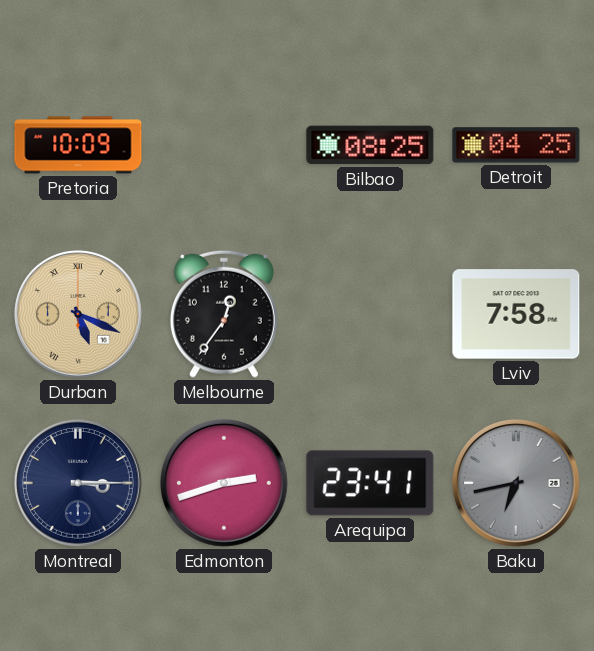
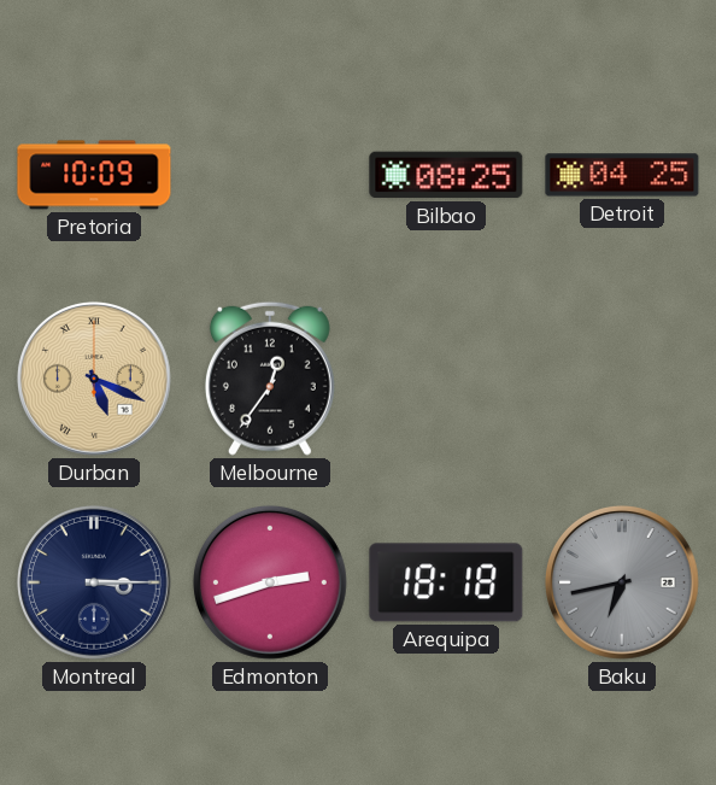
Lviv: 7:58 -> none (516, 314)
Arequipa: 23:41 -> 18:18 (446, 582)
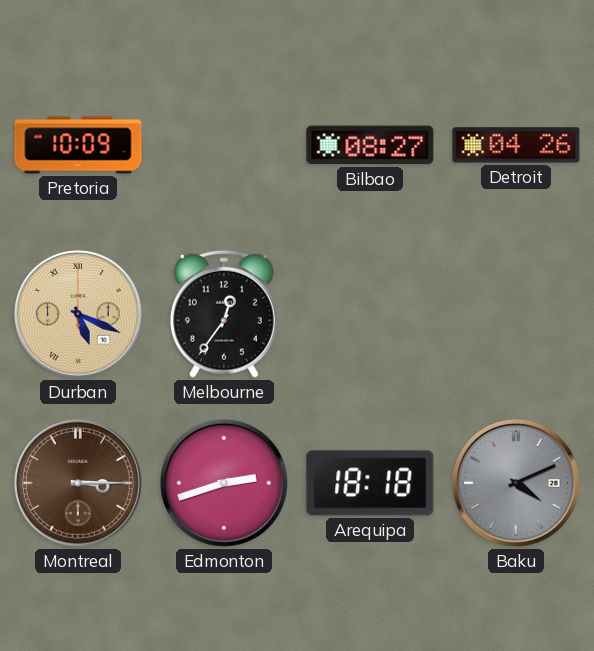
Bilbao: 08:25 -> 08:27 (370, 145)
Detroit: 04:25 -> 04:26 (516, 145)
Montreal dial: navy -> brown (78, 483)
Baku: 6:43 -> 4:11 (516, 483)
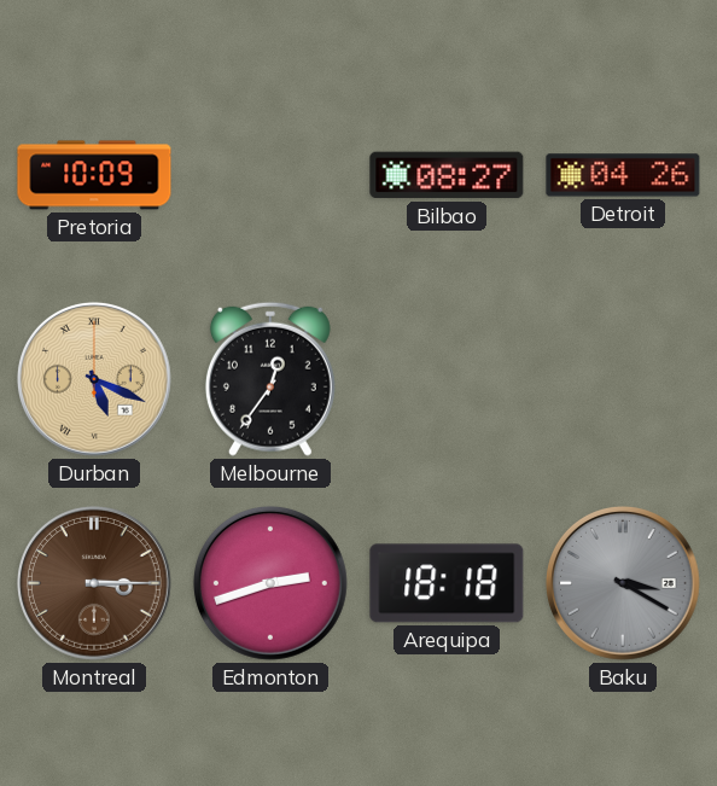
Baku: 4:11 -> 3:20 (623, 583)
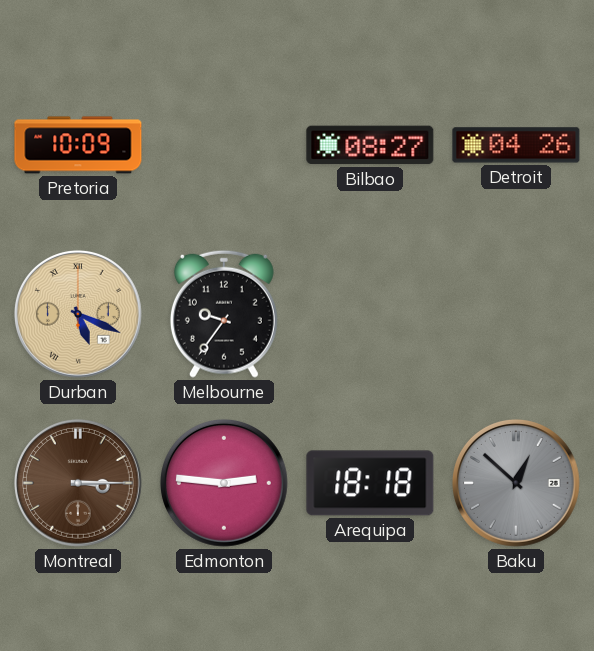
Melbourne: 12:36 -> 9:36 (224, 314)
Edmonton: 2:42 -> 2:46 (224, 483)
Baku: 3:20 -> 12:52 (516, 483)
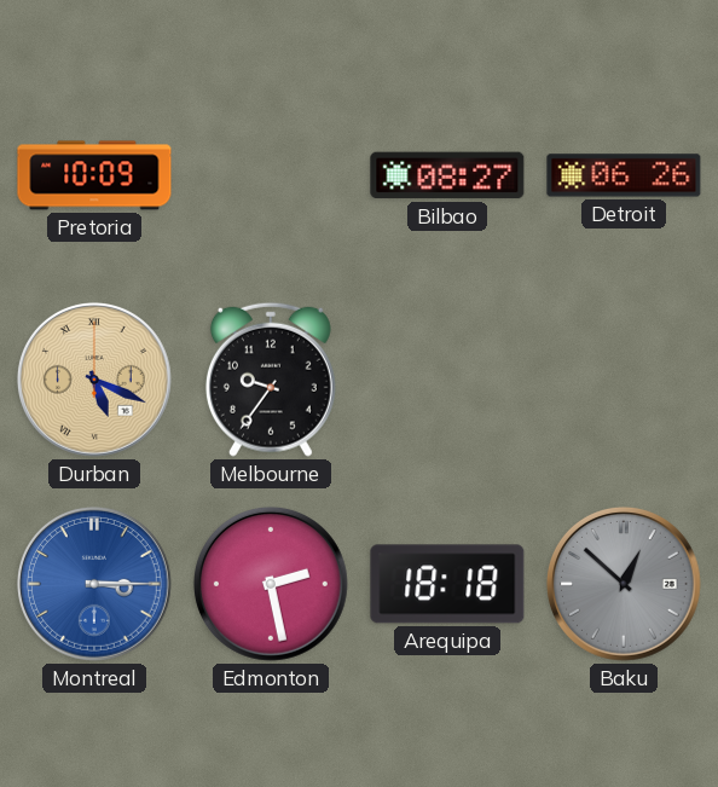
Detroit: 04:26 -> 06:26 (624, 175)
Montreal dial: brown -> blue (94, 584)
Edmonton: 2:46 -> 2:28 (271, 584)
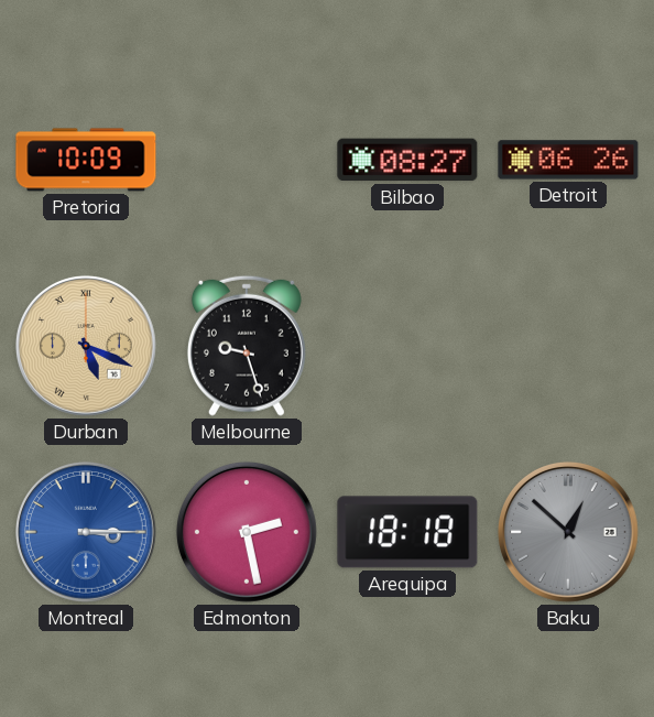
Melbourne: 9:36 -> 9:27 (247, 346)
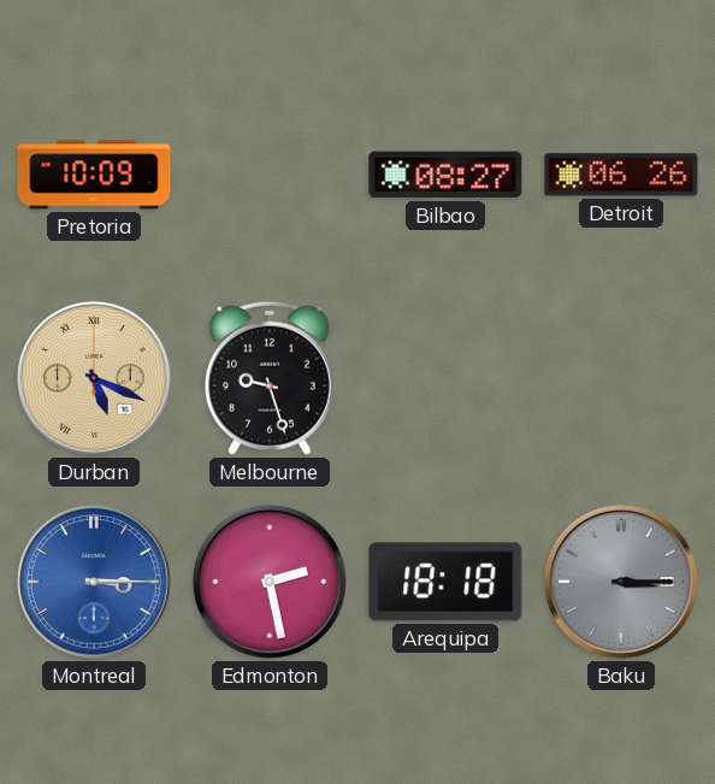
Baku: 12:52 -> 3:15 (621, 582)
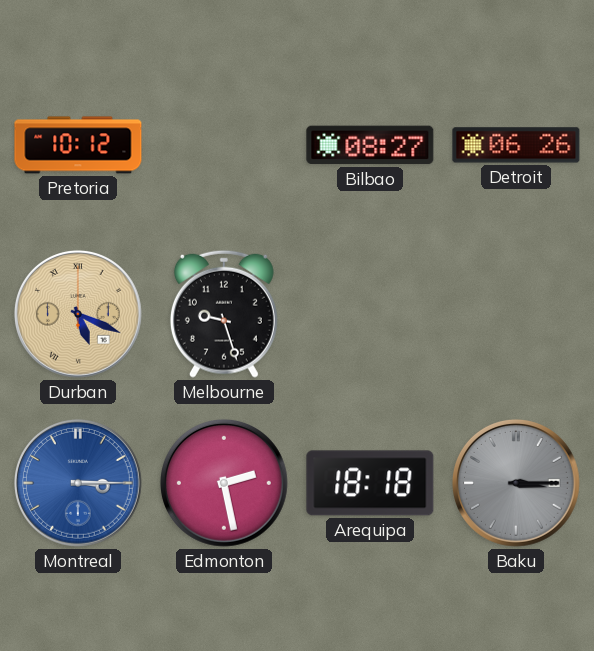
Pretoria: 10:09 -> 10:12 (78, 145)
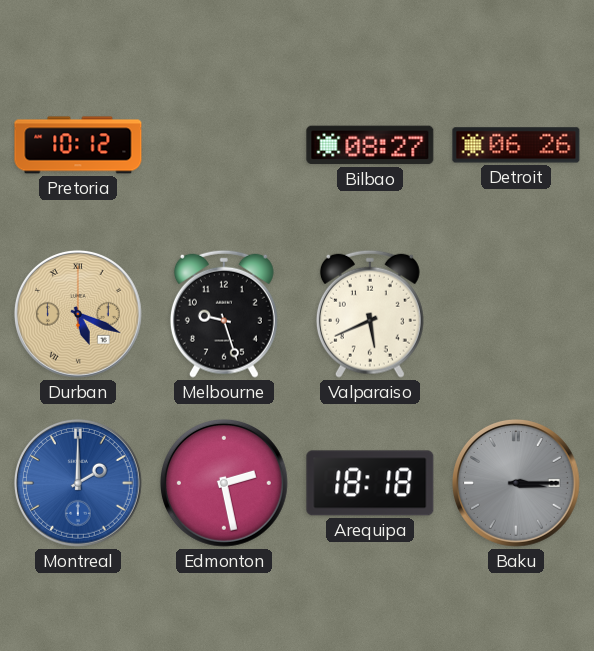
Valparaiso: none -> 5:41 (370, 314)
Montreal: 3:15 -> 2:00 (78, 483)
